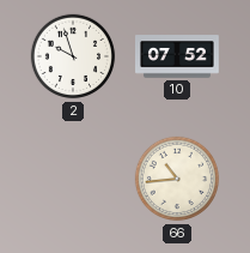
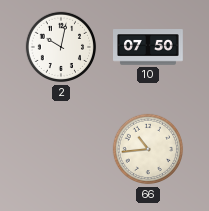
2: 9:57 -> 10:02 (61, 47)
10: 07:52 -> 07:50 (149, 47)
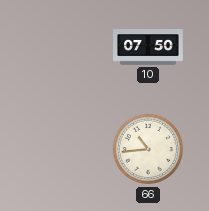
2: 10:02 -> none (61, 47)
